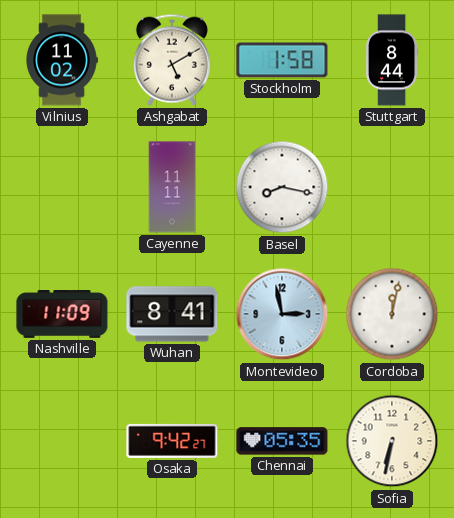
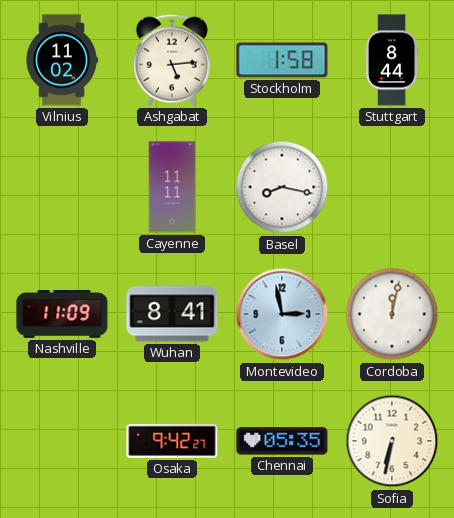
Ashgabat: 5:10 -> 5:14 (172, 60)
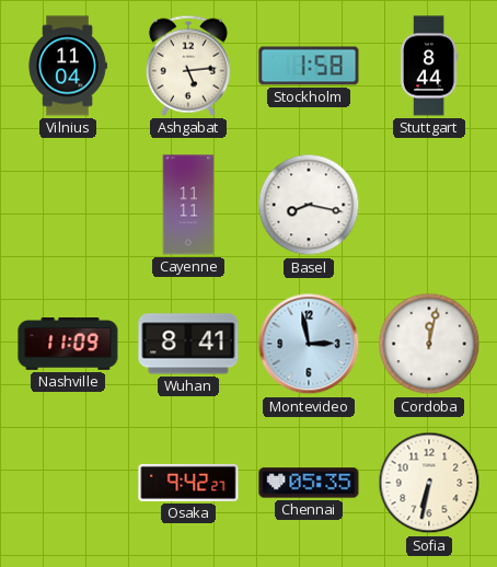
Vilnius: 11:02 -> 11:04 (68, 66)
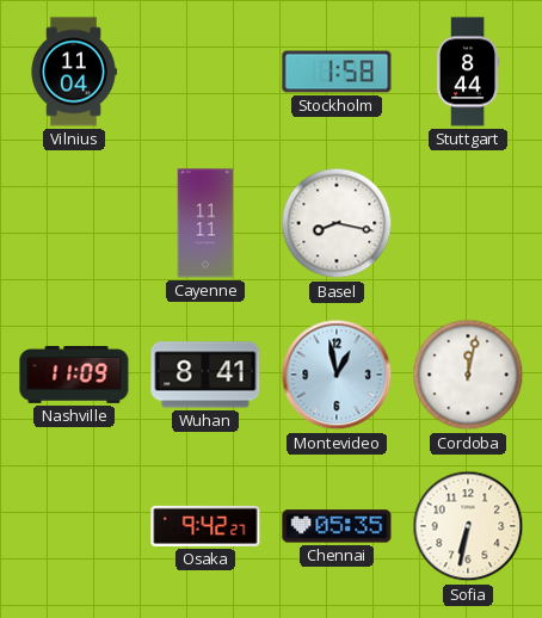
Ashgabat: 5:14 -> none (188, 66)
Montevideo: 2:58 -> 12:58 (337, 375)
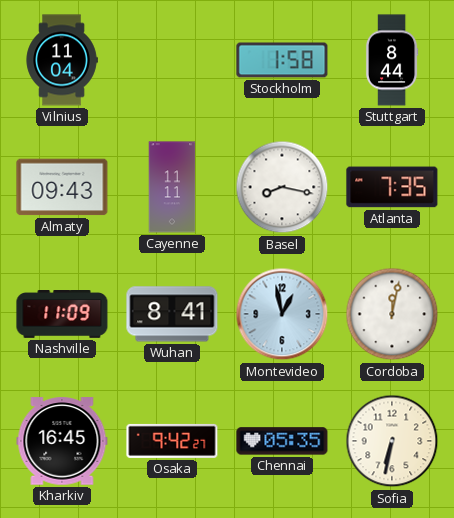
Almaty: none -> 09:43 (62, 187)
Atlanta: none -> 7:35 (392, 187)
Kharkiv: none -> 16:45 (62, 441)
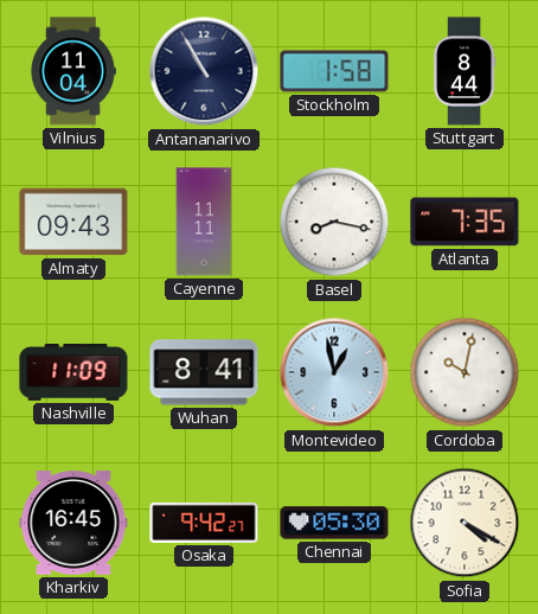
Antananarivo: none -> 10:55 (204, 71)
Cordoba: 12:02 -> 10:02 (465, 372)
Chennai: 05:35 -> 05:30 (334, 523)
Sofia: 6:32 -> 4:20 (465, 523)
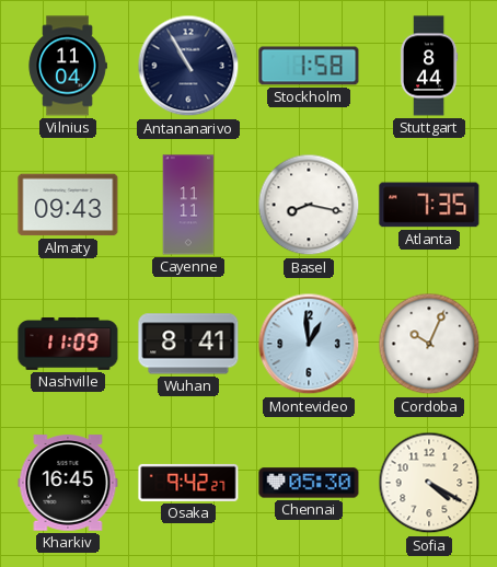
Montevideo: 12:58 -> 12:59 (309, 344)
Cordoba: 10:02 -> 10:04 (429, 344)
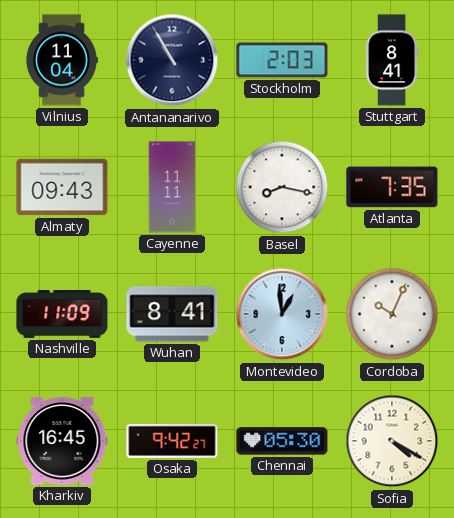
Stockholm: 1:58 -> 2:03 (282, 60)
Stuttgart: 8:44 -> 8:41 (392, 60)
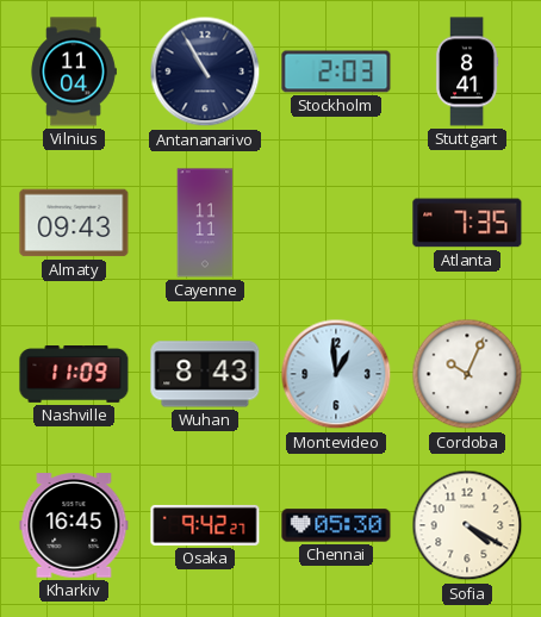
Basel: 8:17 -> none (282, 187)
Wuhan: 8:41 -> 8:43 (205, 374)
